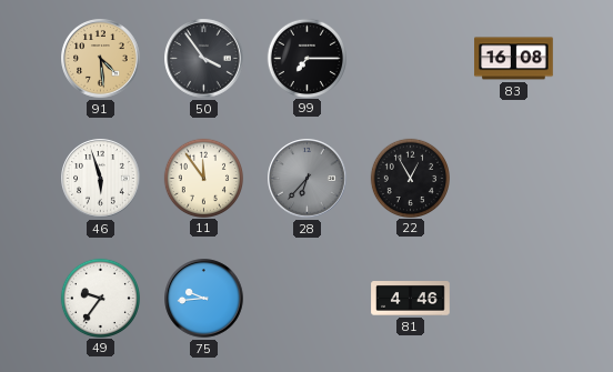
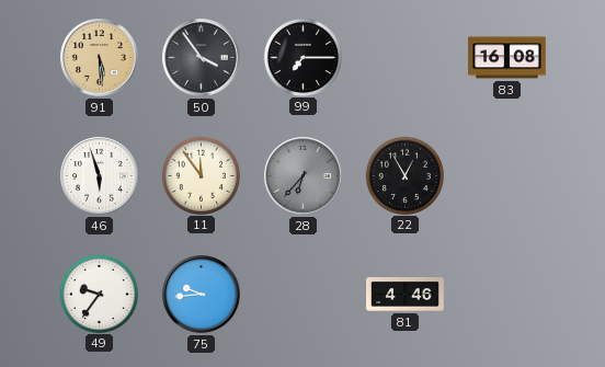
91: 4:29 -> 5:29 (100, 58)
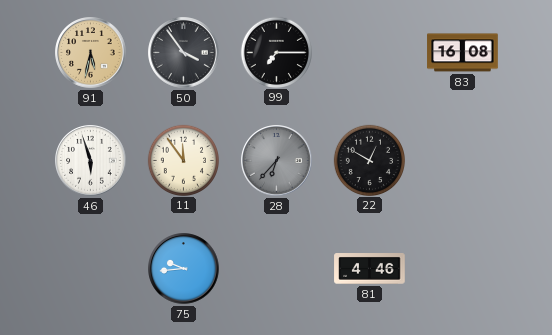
91: 5:29 -> 5:32 (91, 53)
22: 12:55 -> 12:50 (369, 160)
49: 9:36 -> none (99, 294)
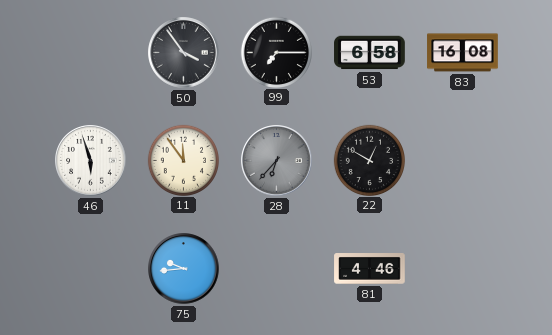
91: 5:32 -> none (91, 53)
53: none -> 6:58 (370, 53)
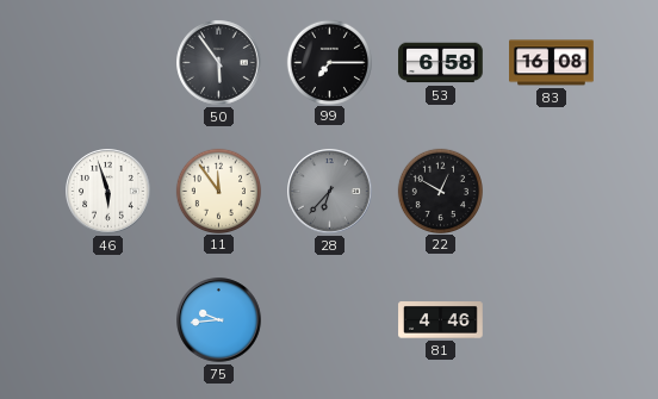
50: 3:54 -> 5:54 (219, 63)
